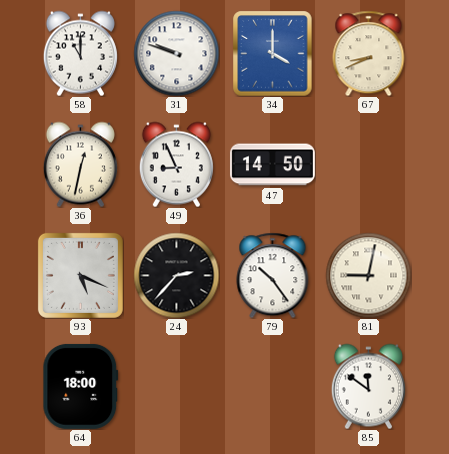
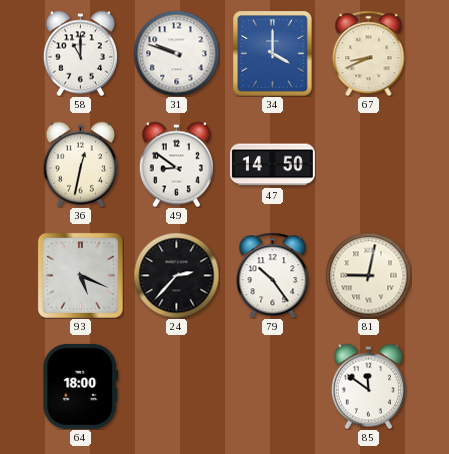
49: 8:56 -> 8:51 (176, 164)
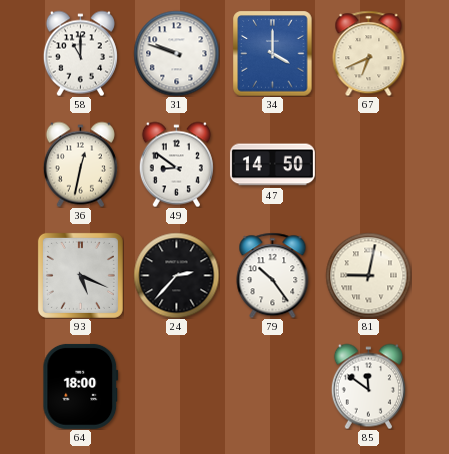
67: 8:41 -> 6:41 (369, 53)
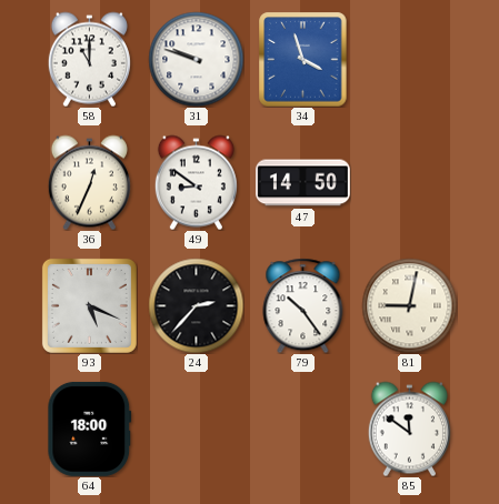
34: 4:00 -> 3:57 (303, 59)
67: 6:41 -> none (369, 53)
36: 12:32 -> 12:34 (89, 182)
